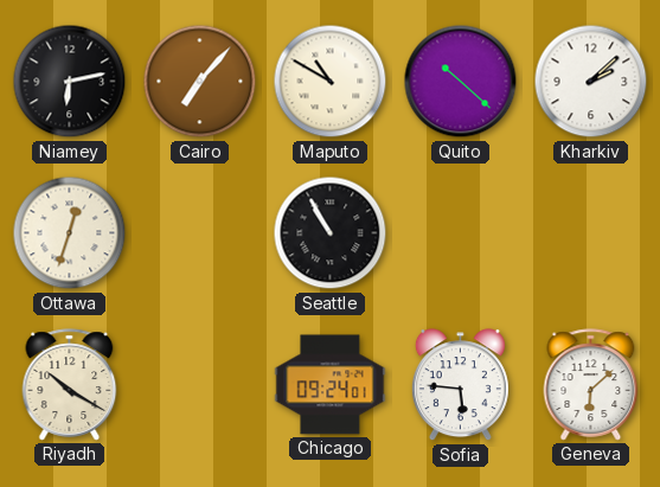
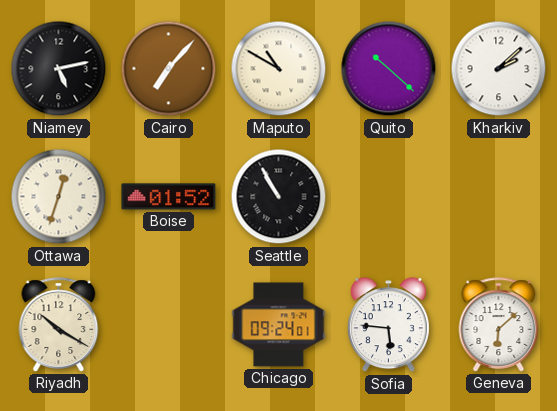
Niamey: 6:13 -> 5:13 (59, 69)
Boise: none -> 01:52 (169, 197)
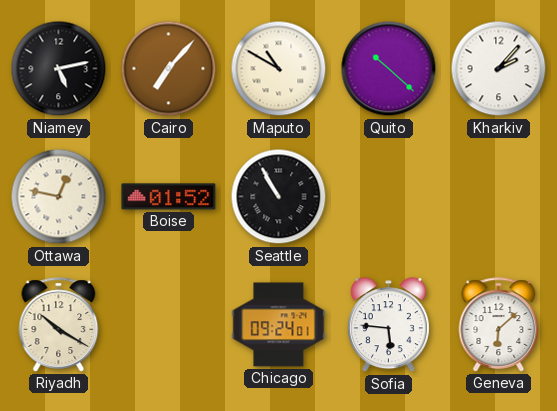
Kharkiv: 2:08 -> 2:07 (499, 69)
Ottawa: 12:33 -> 12:47 (59, 197)
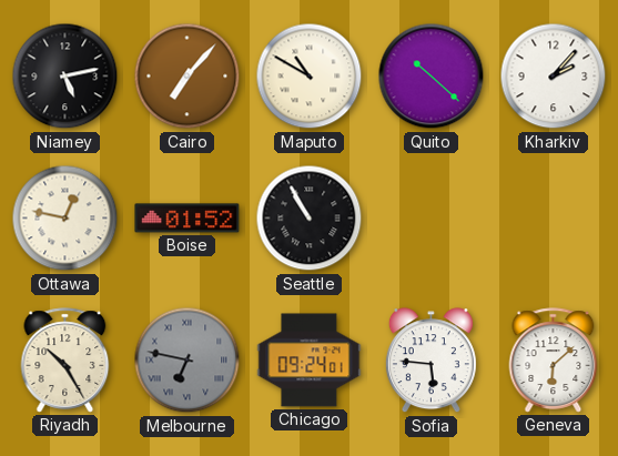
Riyadh: 10:20 -> 10:25 (65, 361)
Melbourne: none -> 6:47 (188, 361)
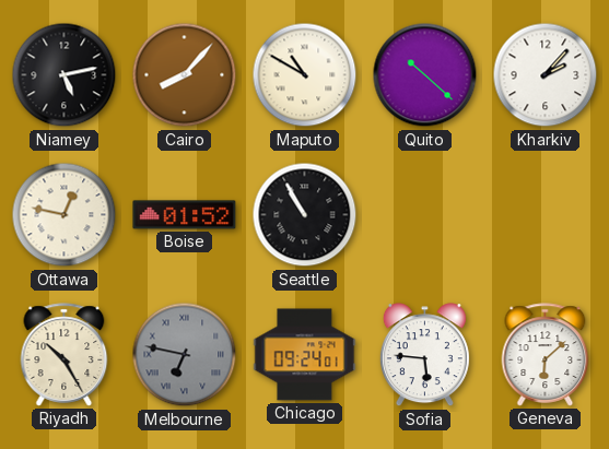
Cairo: 7:07 -> 8:07 (185, 75)
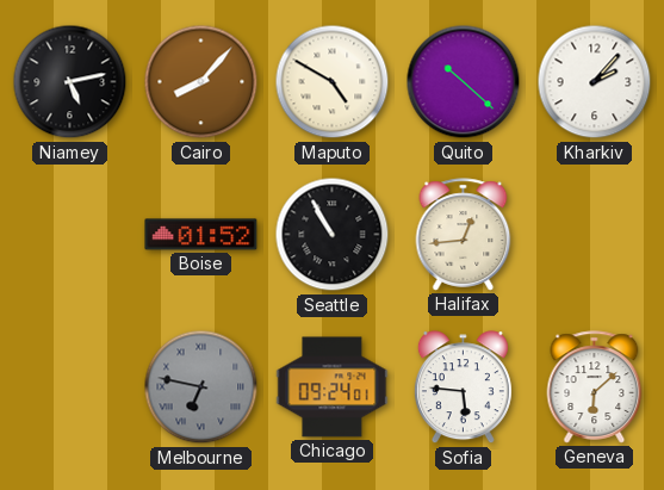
Maputo: 10:50 -> 4:50 (333, 82)
Ottawa: 12:47 -> none (65, 215)
Halifax: none -> 12:44 (464, 235)
Riyadh: 10:25 -> none (65, 355)
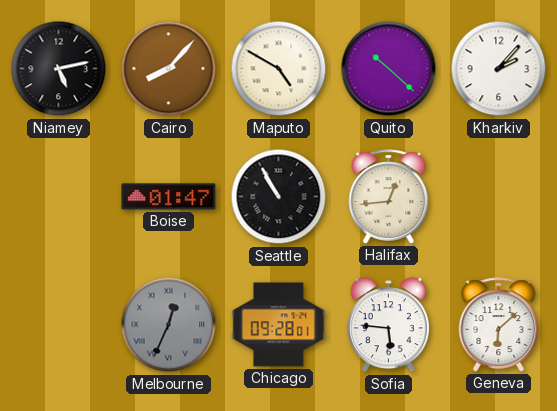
Boise: 01:52 -> 01:47 (169, 197)
Melbourne: 6:47 -> 12:34 (169, 325)
Chicago: 09:24 -> 09:28 (279, 325)
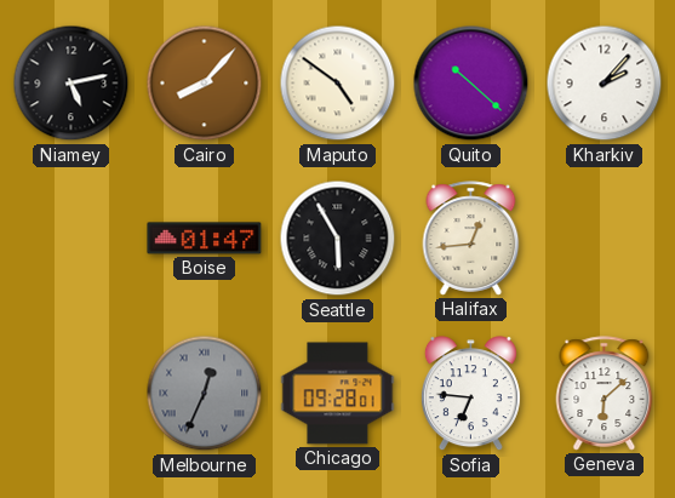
Maputo: 4:50 -> 4:51 (338, 84)
Seattle: 10:55 -> 5:55 (338, 239)
Sofia: 5:46 -> 6:46 (470, 394)
